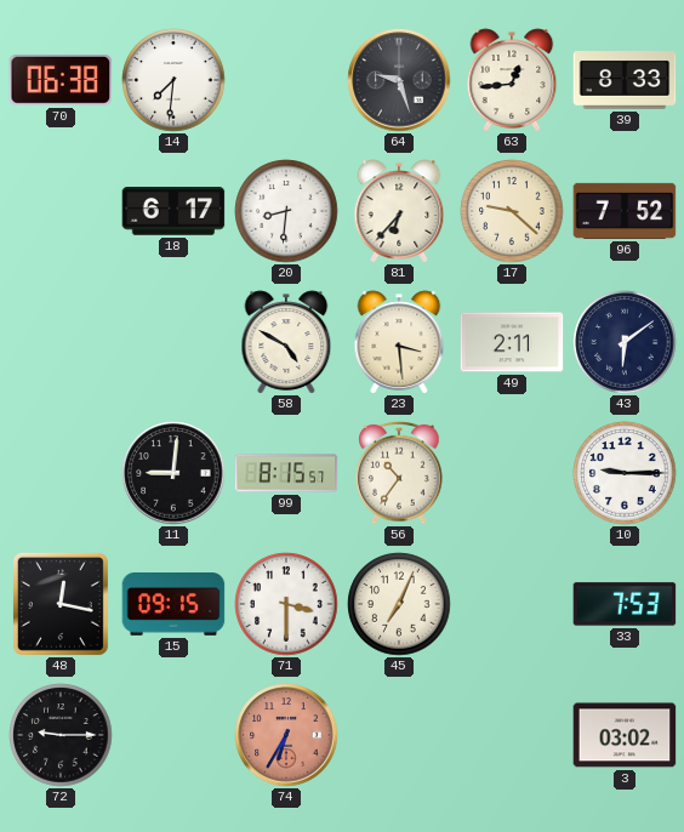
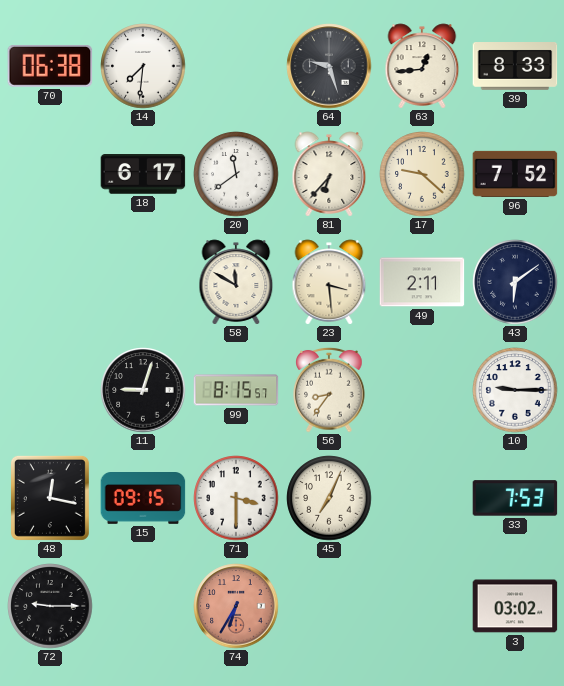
20: 8:31 -> 11:39 (236, 174)
58: 4:50 -> 11:50 (236, 282)
11: 9:01 -> 9:03 (143, 390)
56: 10:36 -> 8:36 (329, 390)
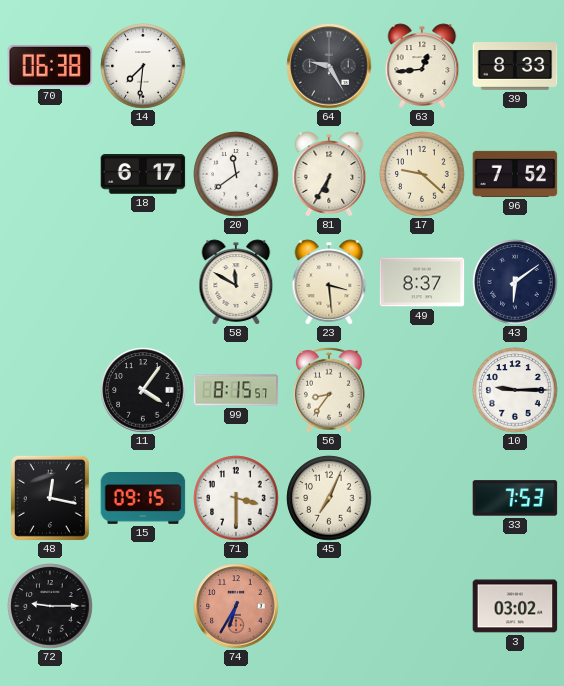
64: 9:27 -> 9:25 (329, 66)
81: 6:37 -> 6:35 (329, 174)
49: 2:11 -> 8:37 (422, 282)
11: 9:03 -> 4:06 (143, 390)
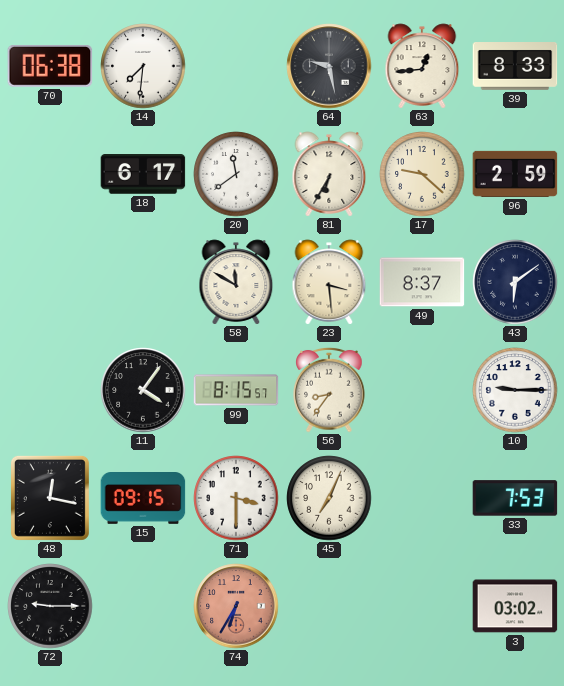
64: 9:25 -> 9:28 (329, 66)
96: 7:52 -> 2:59 (515, 174)
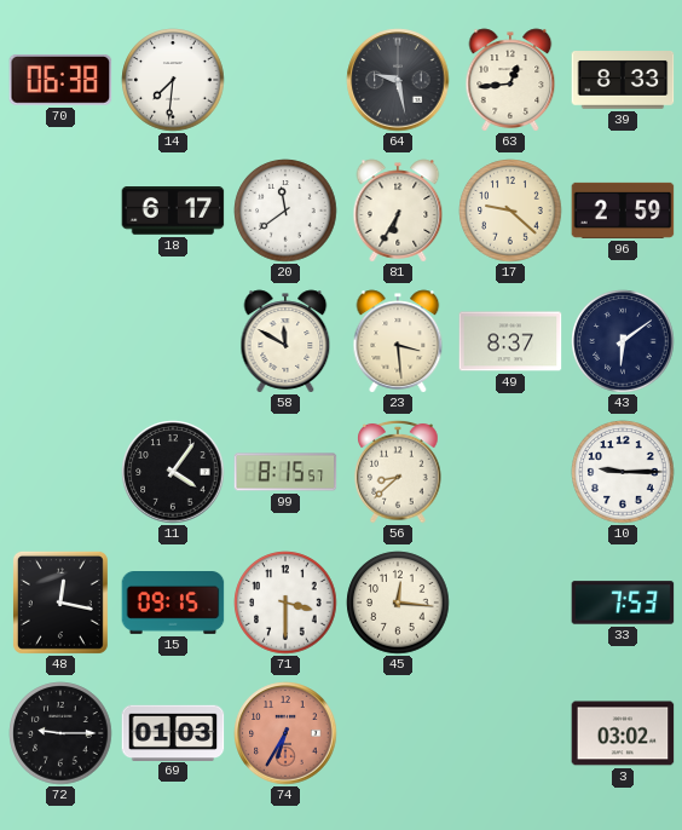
56: 8:36 -> 8:38 (398, 472)
45: 7:04 -> 12:16 (398, 603)
69: none -> 01:03 (173, 732)
